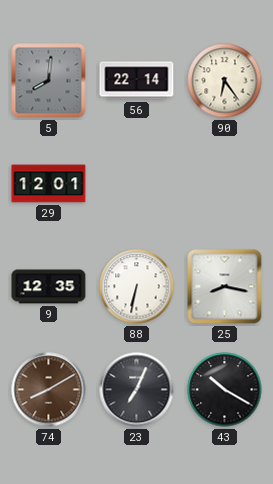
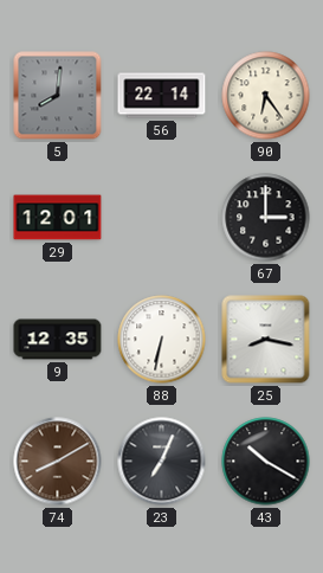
67: none -> 3:00 (266, 218)
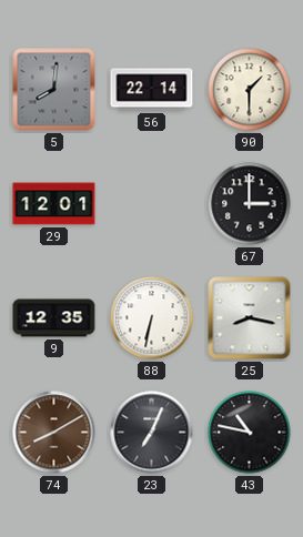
90: 6:24 -> 1:30 (250, 90)
43: 10:20 -> 10:47 (250, 433)
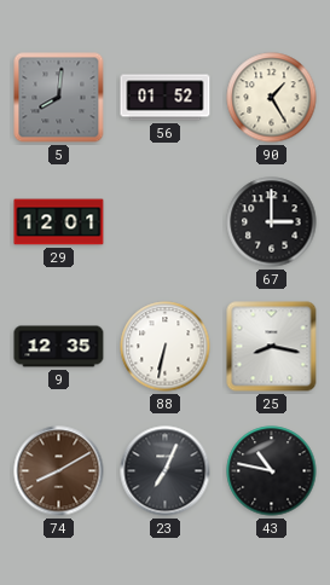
56: 22:14 -> 01:52 (166, 98)
90: 1:30 -> 1:25 (272, 98)
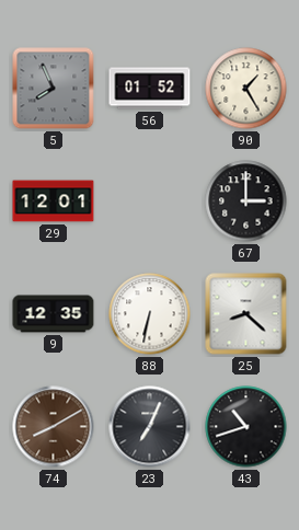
5: 8:01 -> 7:56 (54, 89)
25: 8:17 -> 8:22 (246, 314)
43: 10:47 -> 10:42 (246, 427)
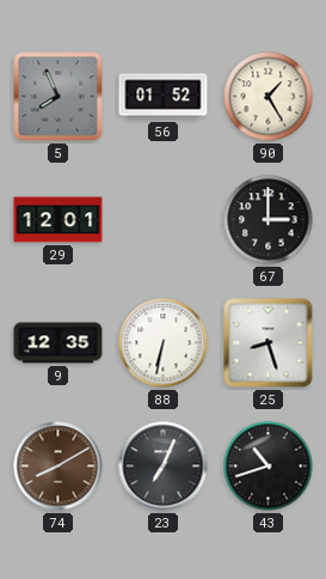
25: 8:22 -> 8:27 (269, 343)
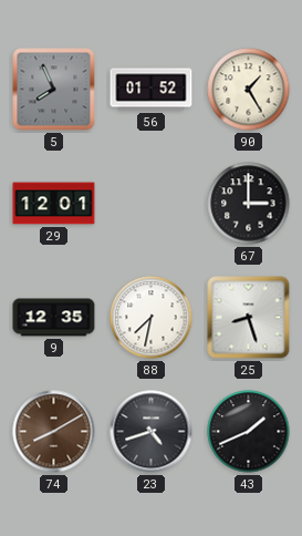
88: 6:32 -> 7:32 (152, 318)
23: 7:04 -> 4:42 (152, 432)
43: 10:42 -> 1:41 (249, 432)
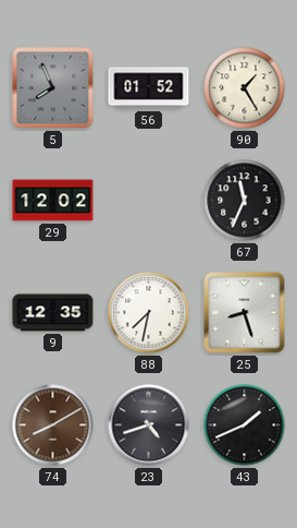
29: 12:01 -> 12:02 (53, 201)
67: 3:00 -> 11:34 (245, 201)
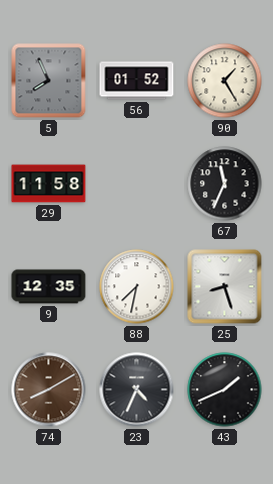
29: 12:02 -> 11:58 (49, 184)
23: 4:42 -> 4:34 (137, 390)
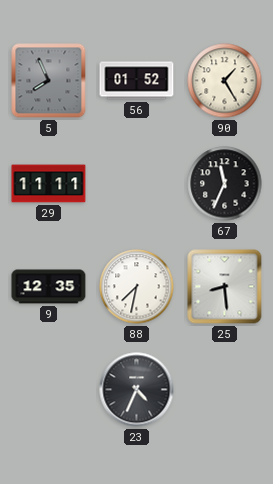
29: 11:58 -> 11:11 (49, 184)
25: 8:27 -> 8:29 (225, 287)
74: 8:10 -> none (49, 390)
43: 1:41 -> none (225, 390)
